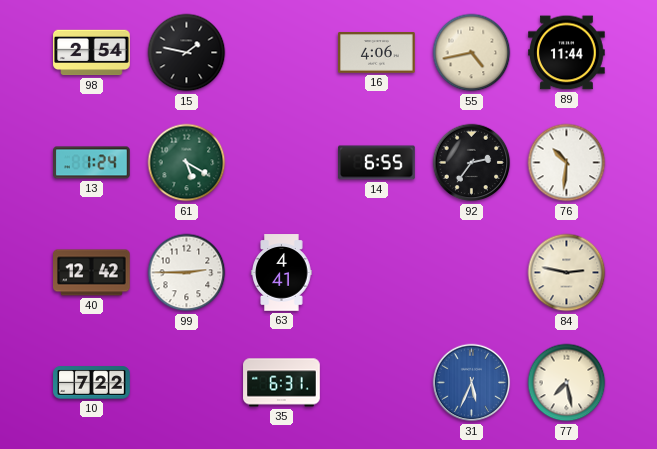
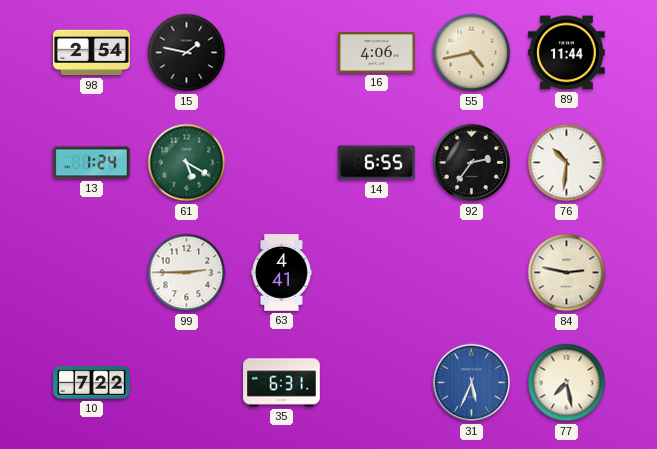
40: 12:42 -> none (92, 273)
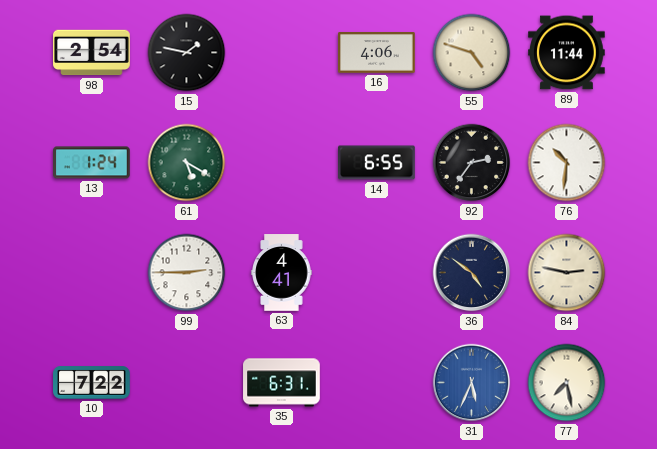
55: 4:43 -> 4:48 (472, 53)
36: none -> 4:51 (472, 273)
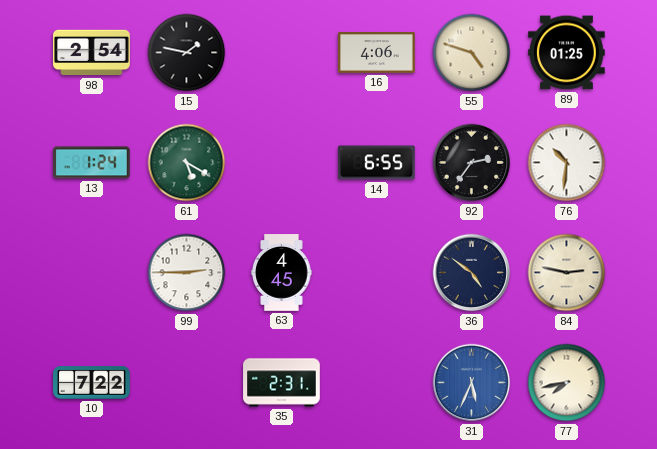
89: 11:44 -> 01:25 (567, 53)
63: 4:41 -> 4:45 (282, 273)
35: 6:31 -> 2:31 (282, 383)
77: 7:28 -> 7:43 (567, 383)
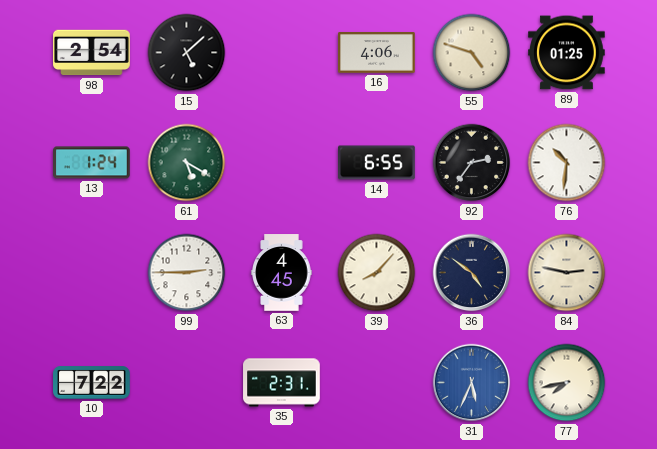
15: 1:47 -> 5:08 (187, 53)
39: none -> 8:07 (377, 273)
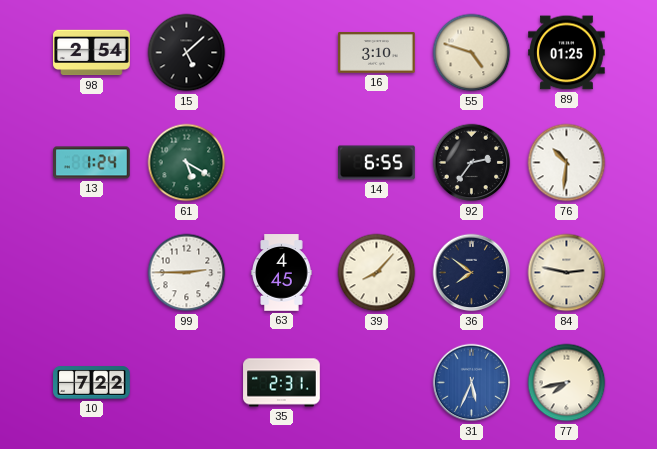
16: 4:06 -> 3:10 (377, 53)
36: 4:51 -> 7:51 (472, 273)
